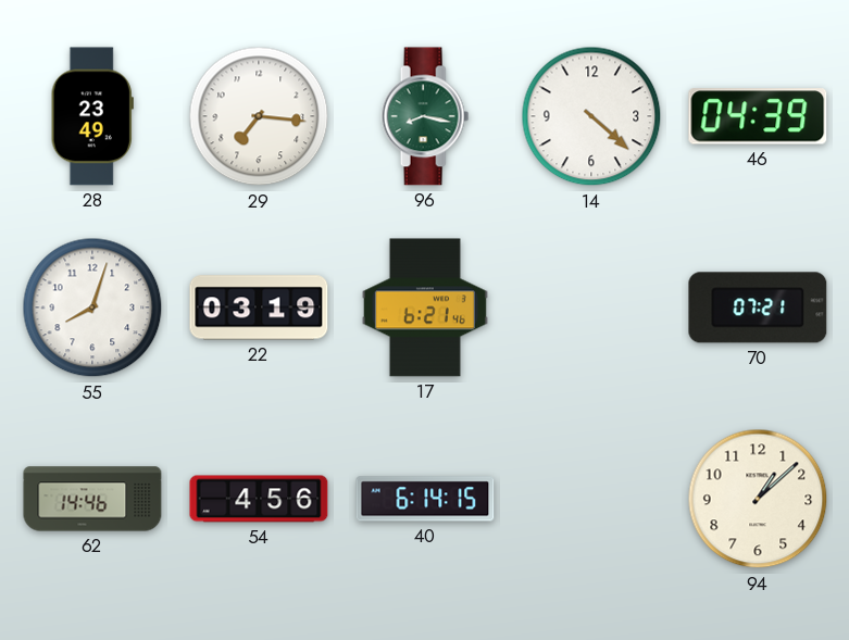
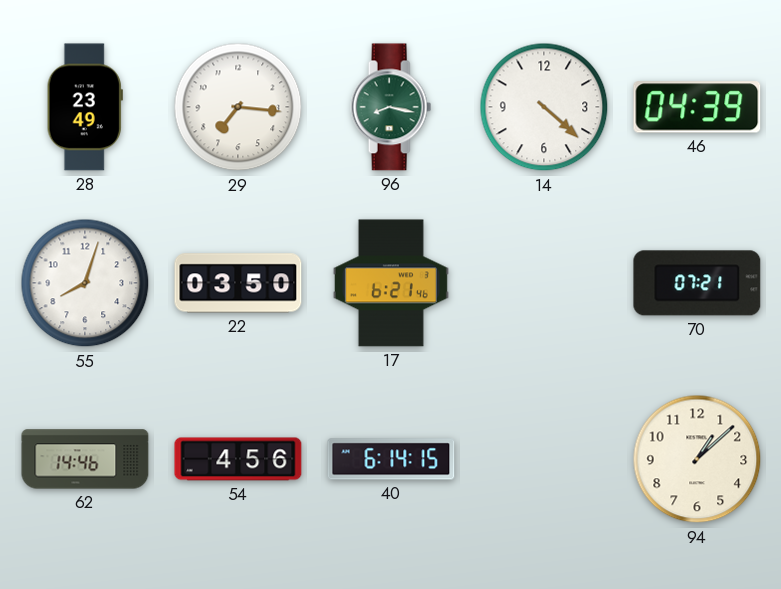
22: 03:19 -> 03:50 (238, 283)
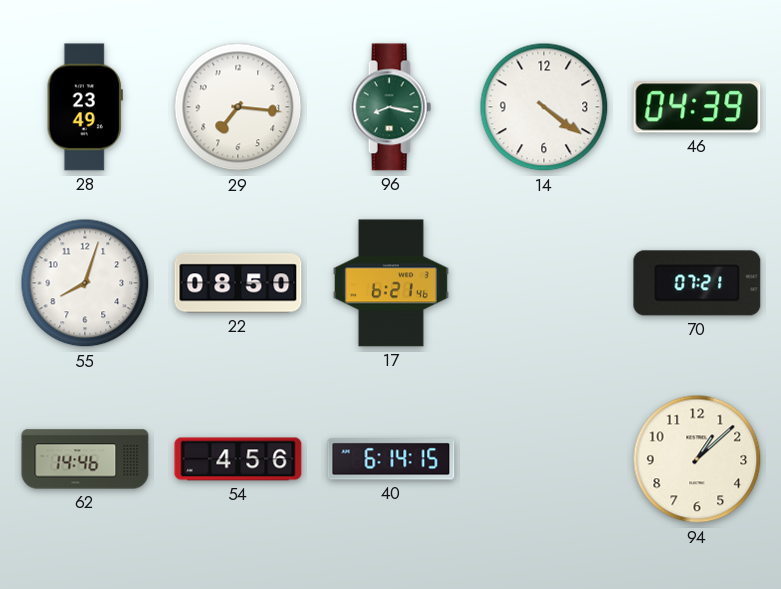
14: 4:22 -> 4:21 (544, 107)
22: 03:50 -> 08:50 (238, 283)
